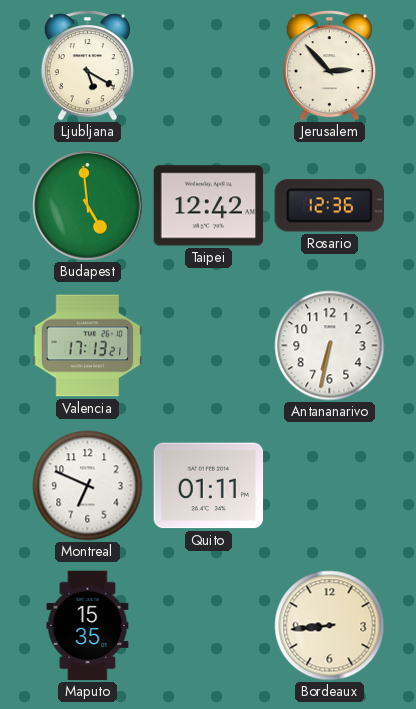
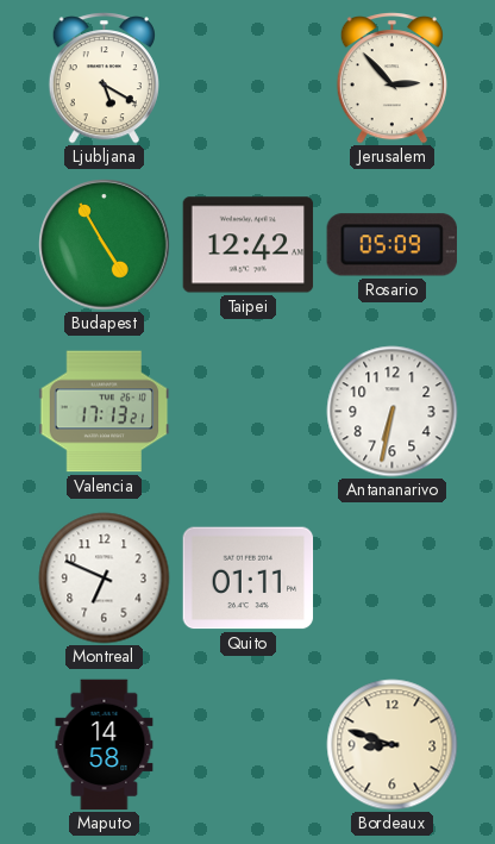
Budapest: 4:59 -> 4:55 (105, 245)
Rosario: 12:36 -> 05:09 (391, 245)
Maputo: 15:35 -> 14:58 (105, 745)
Bordeaux: 8:44 -> 8:48 (393, 745)
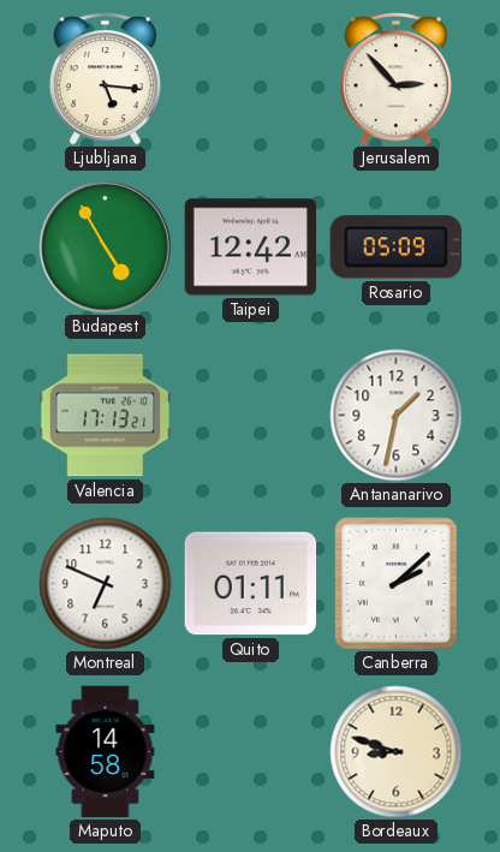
Ljubljana: 5:20 -> 5:16 (105, 79)
Antananarivo: 6:32 -> 1:32 (397, 416)
Canberra: none -> 2:08 (397, 584)
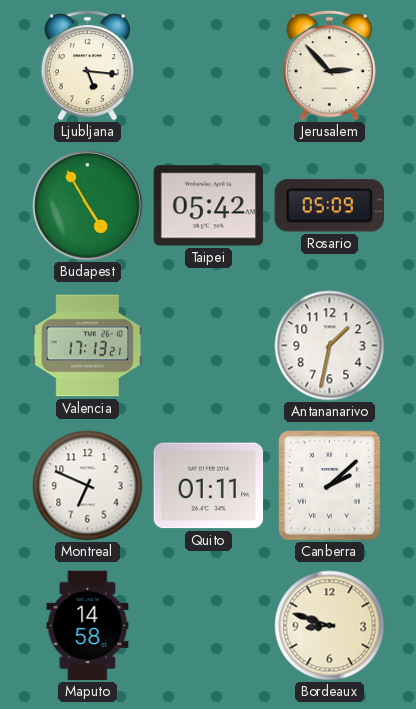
Taipei: 12:42 -> 05:42 (209, 206)
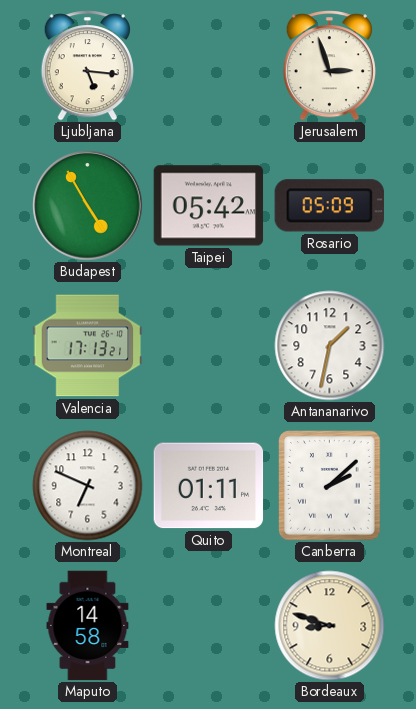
Jerusalem: 2:53 -> 2:57 (329, 66)
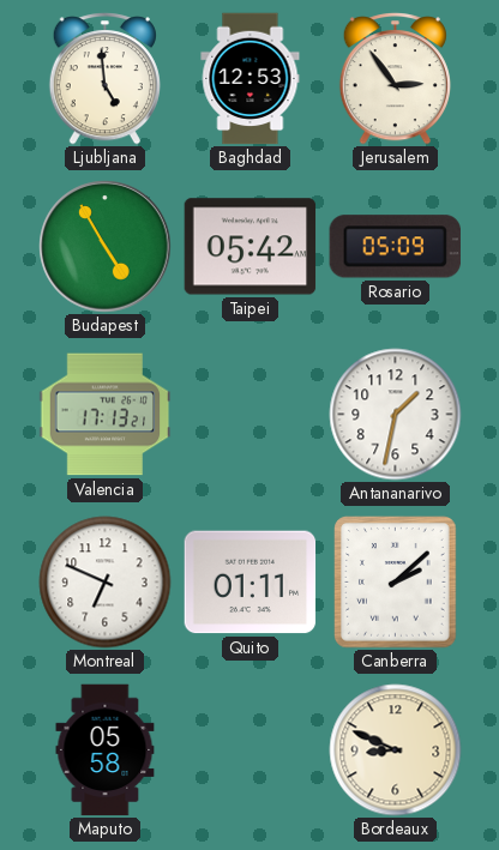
Ljubljana: 5:16 -> 4:59 (104, 79)
Baghdad: none -> 12:53 (251, 79)
Jerusalem: 2:57 -> 2:54 (395, 79)
Maputo: 14:58 -> 05:58 (106, 750)
Bordeaux: 8:48 -> 8:49 (396, 750)
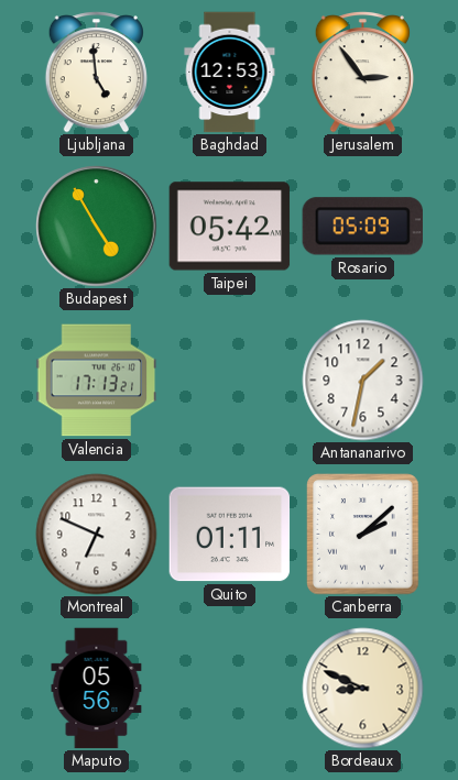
Maputo: 05:58 -> 05:56 (97, 689)
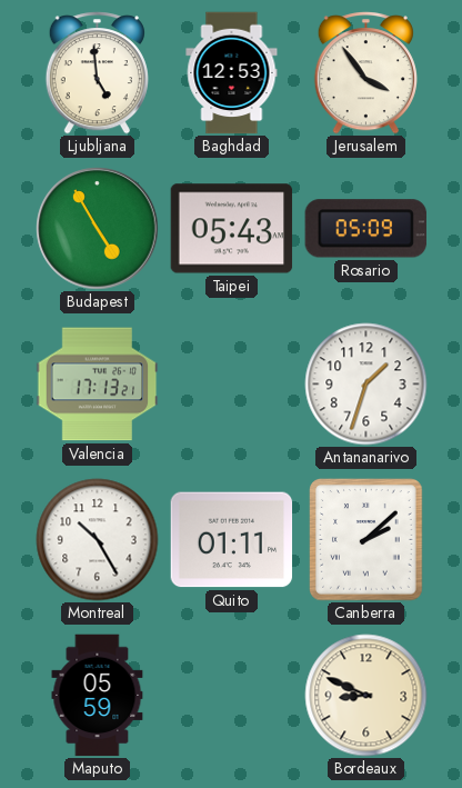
Jerusalem: 2:54 -> 3:54 (365, 73)
Taipei: 05:42 -> 05:43 (232, 229)
Antananarivo: 1:32 -> 1:33 (366, 385)
Montreal: 6:49 -> 10:25 (98, 540)
Maputo: 05:56 -> 05:59 (98, 696)
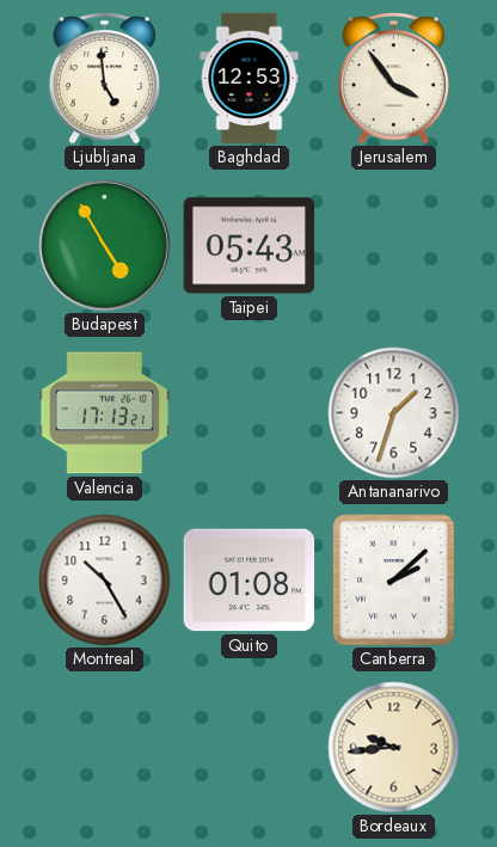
Rosario: 05:09 -> none (365, 229)
Quito: 01:11 -> 01:08 (250, 581)
Maputo: 05:59 -> none (98, 696)
Bordeaux: 8:49 -> 9:44 (394, 748)
